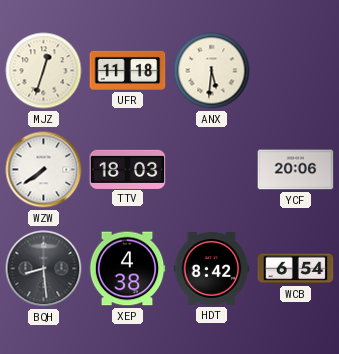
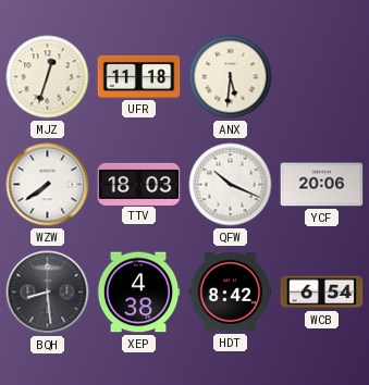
QFW: none -> 10:19 (231, 185)
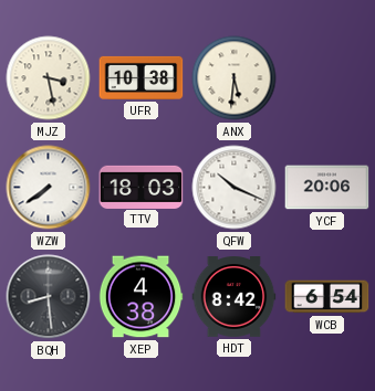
MJZ: 12:33 -> 3:28 (49, 78)
UFR: 11:18 -> 10:38 (142, 77)
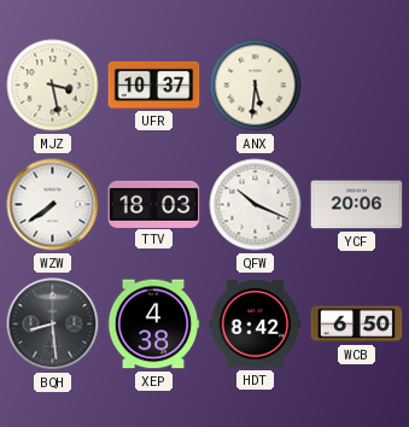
UFR: 10:38 -> 10:37 (154, 84)
WCB: 6:54 -> 6:50 (357, 324)
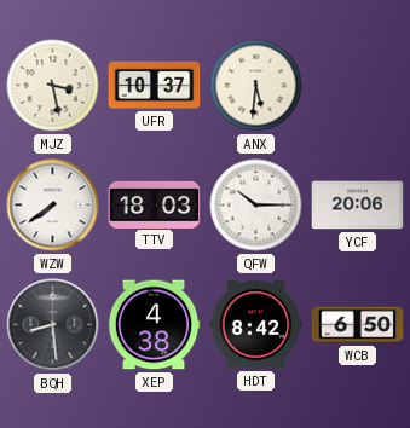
QFW: 10:19 -> 10:15 (256, 206)
